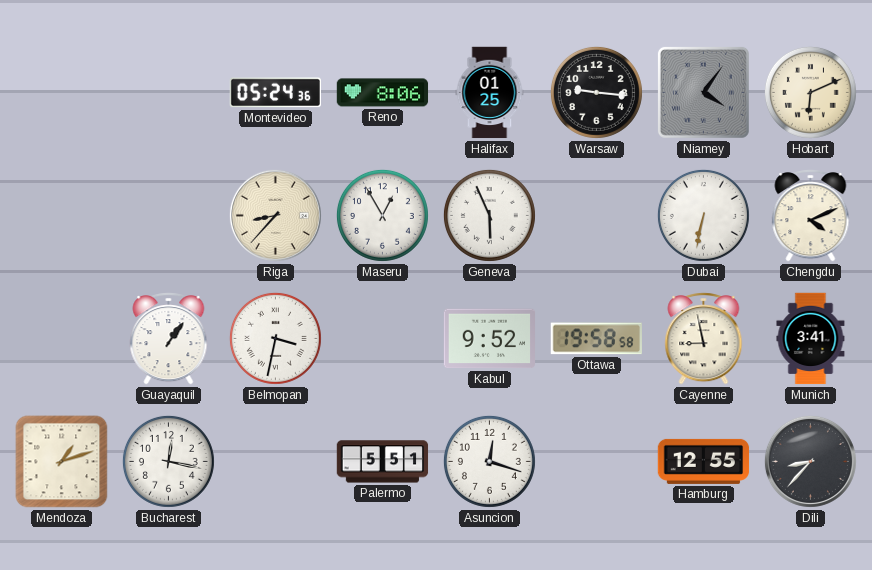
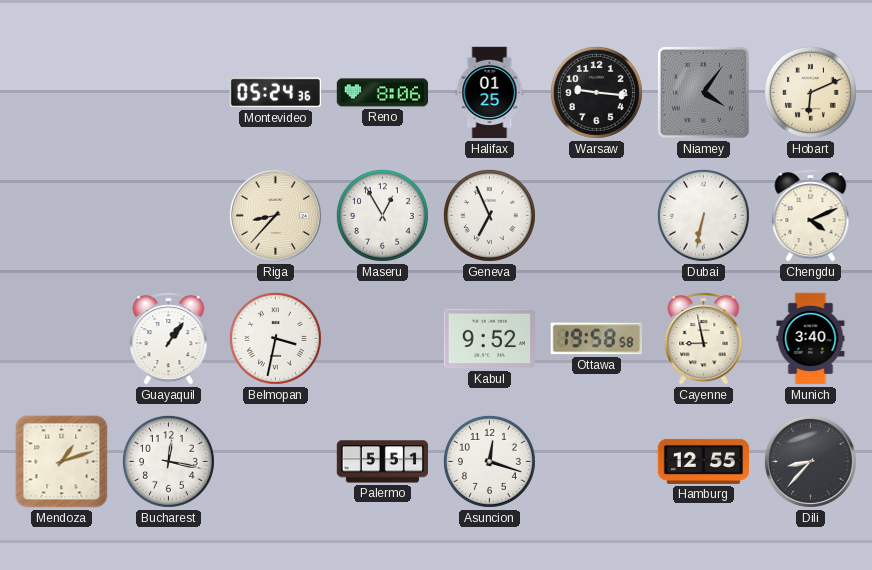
Geneva: 5:56 -> 6:56 (489, 215)
Munich: 3:41 -> 3:40 (811, 339)
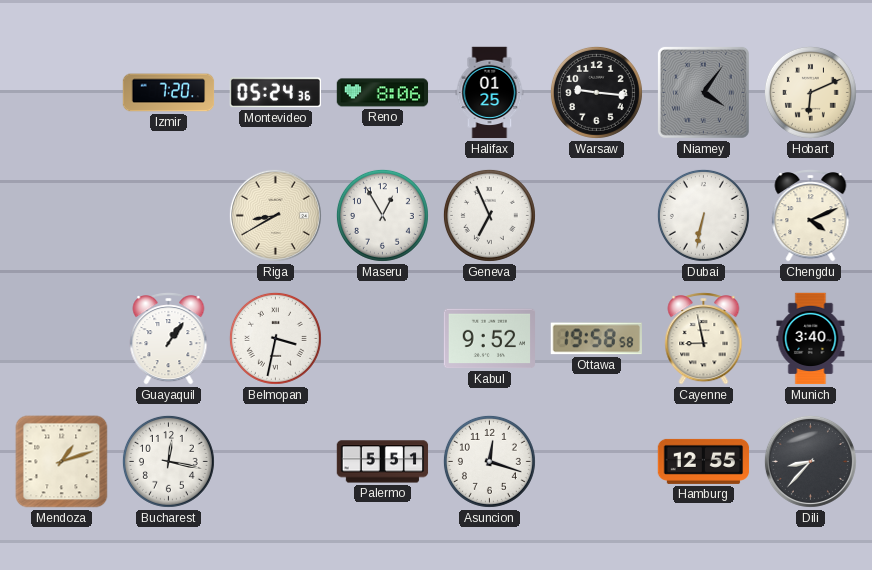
Izmir: none -> 7:20 (169, 93)
Riga: 8:37 -> 8:40 (275, 215)
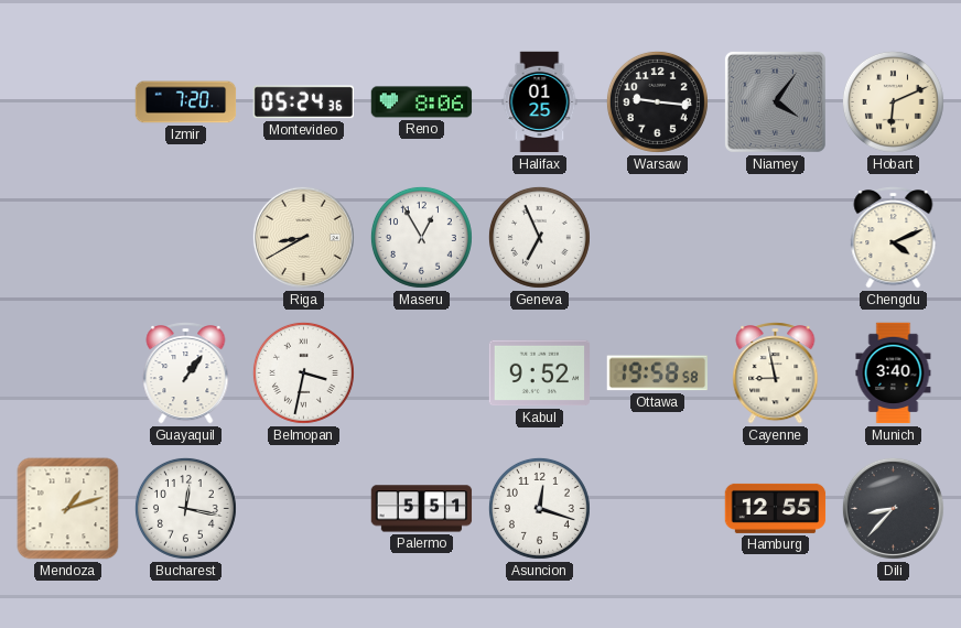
Dubai: 6:32 -> none (703, 215)
